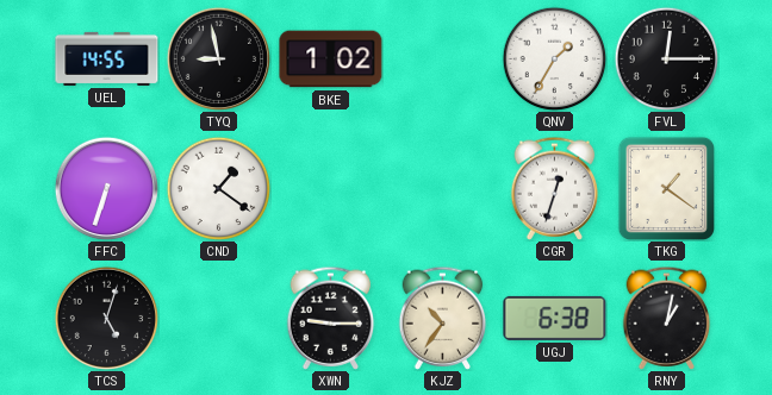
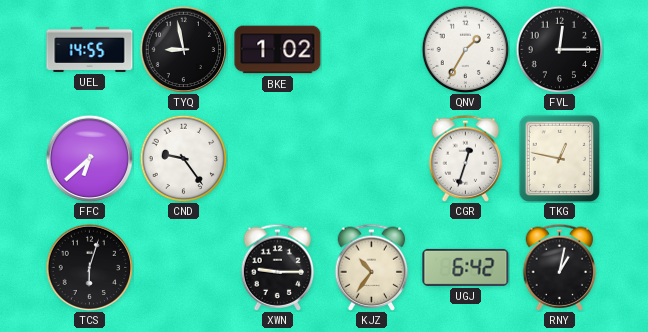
FFC: 6:33 -> 6:38 (89, 158)
CND: 1:21 -> 9:24 (183, 158)
TKG: 1:21 -> 12:47 (559, 158)
TCS: 5:03 -> 6:03 (89, 267)
UGJ: 6:38 -> 6:42 (466, 267)
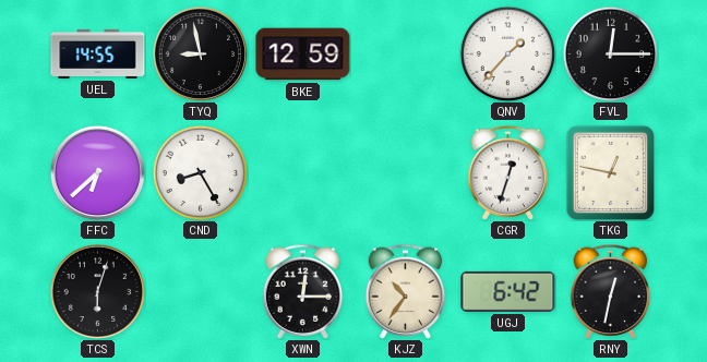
BKE: 1:02 -> 12:59 (303, 55)
QNV: 1:35 -> 1:37 (507, 53)
CND: 9:24 -> 8:25 (200, 172)
XWN: 9:15 -> 12:15 (303, 291)
RNY: 1:02 -> 12:32 (611, 291)
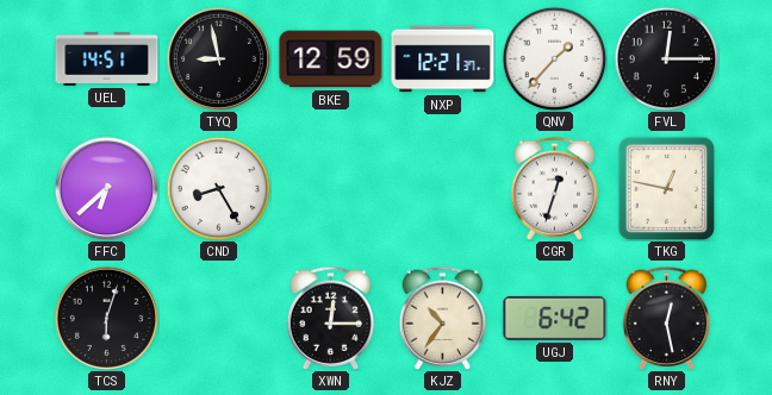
UEL: 14:55 -> 14:51 (107, 58)
NXP: none -> 12:21 (443, 59)
RNY: 12:32 -> 12:28 (667, 318)
